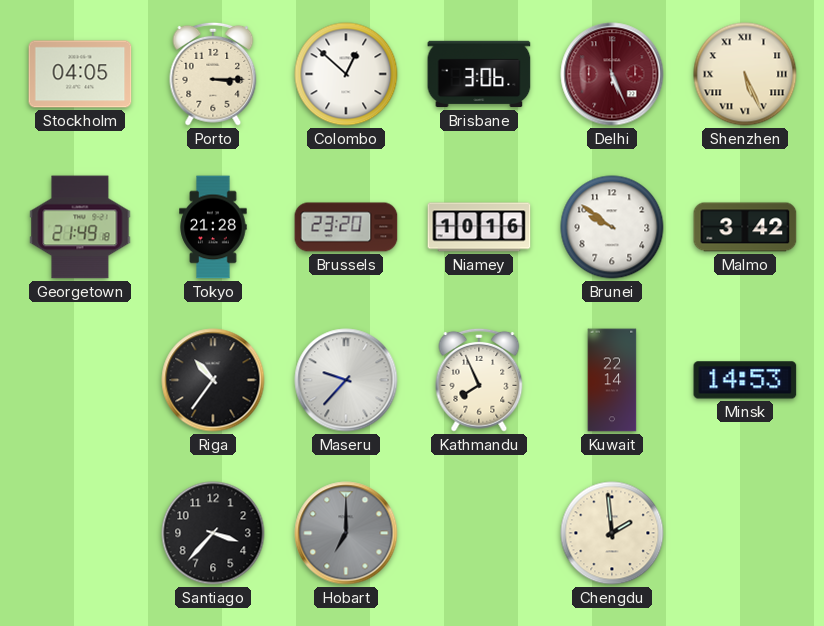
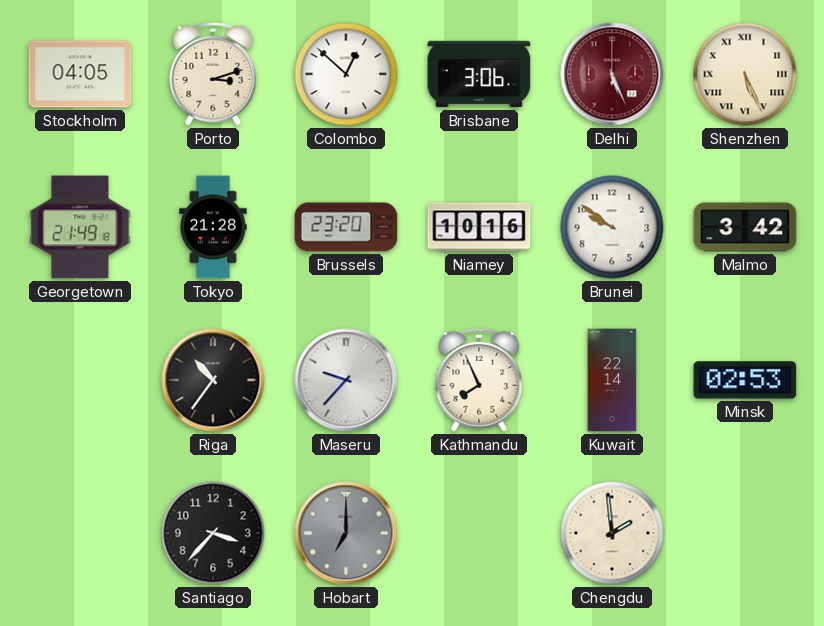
Porto: 3:15 -> 3:12 (213, 74)
Minsk: 14:53 -> 02:53 (745, 380)
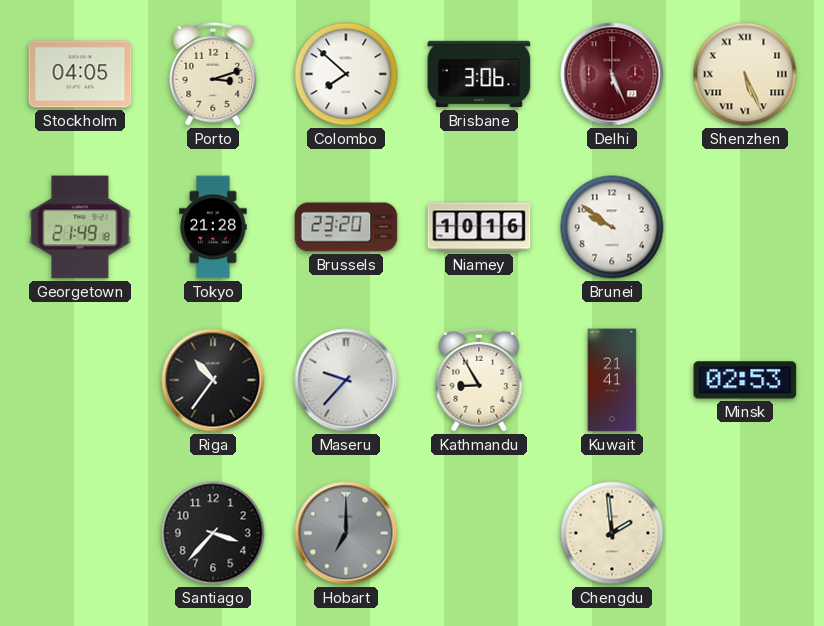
Colombo: 12:52 -> 7:52 (346, 74)
Malmo: 3:42 -> none (745, 227)
Kathmandu: 7:56 -> 8:55 (479, 380)
Kuwait: 22:14 -> 21:41 (612, 380)
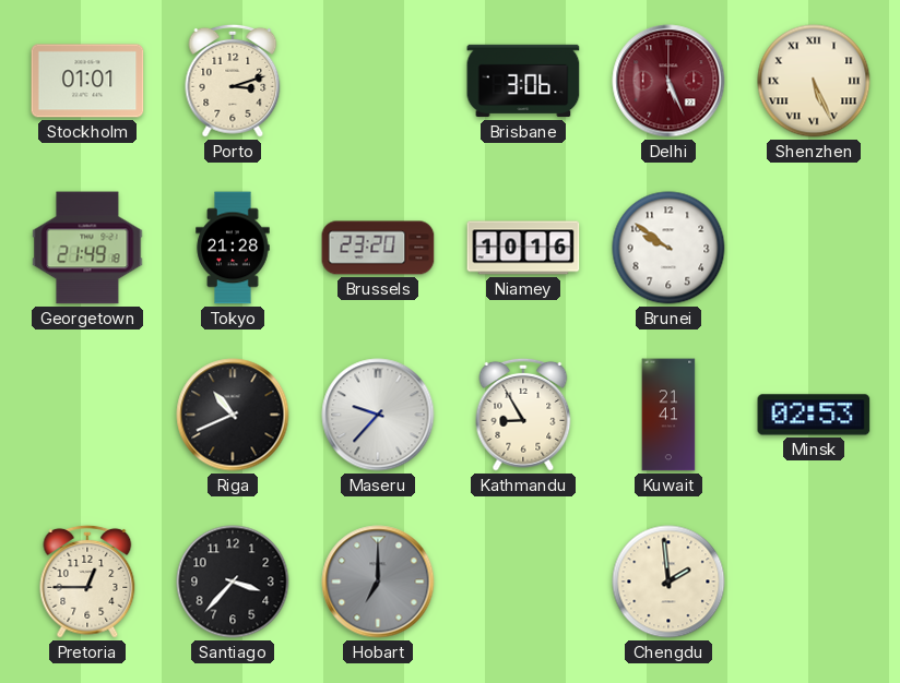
Stockholm: 04:05 -> 01:01 (87, 81)
Colombo: 7:52 -> none (346, 74)
Riga: 10:36 -> 10:41 (233, 415)
Pretoria: none -> 12:45 (87, 582)
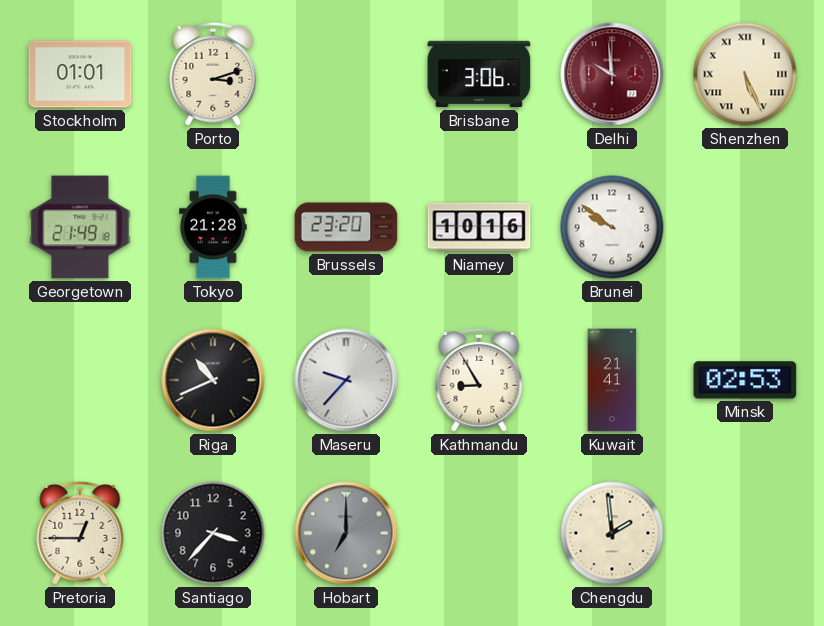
Delhi: 5:26 -> 9:59 (612, 74)
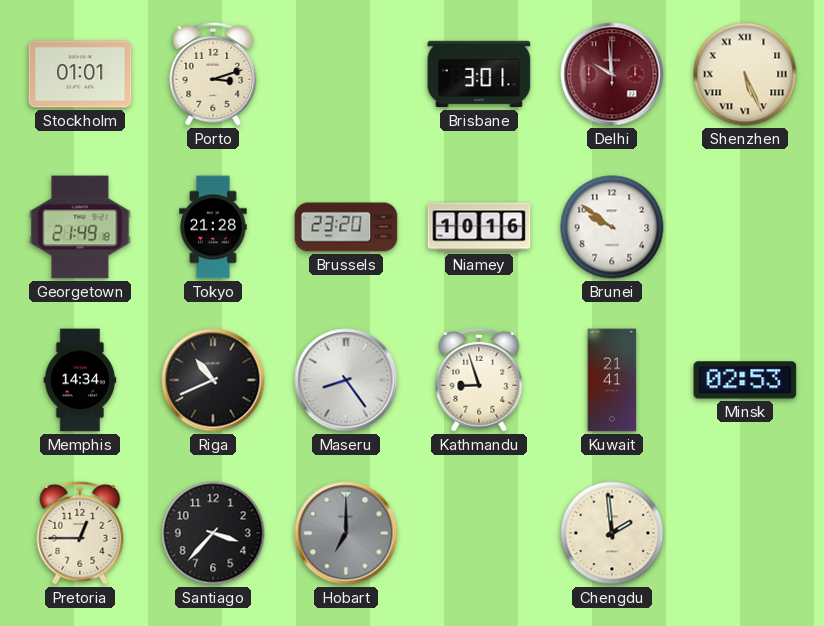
Brisbane: 3:06 -> 3:01 (479, 74)
Memphis: none -> 14:34 (80, 380)
Maseru: 9:37 -> 8:24 (346, 380)
Kathmandu: 8:55 -> 8:57 (479, 380)
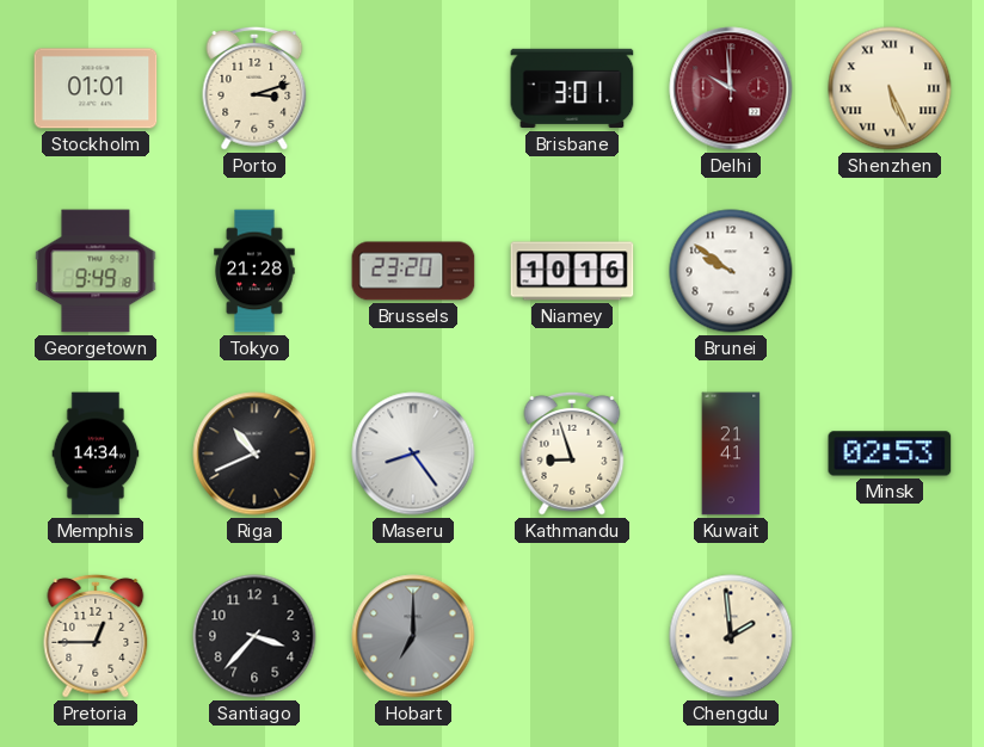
Georgetown: 21:49 -> 9:49 (96, 271)
